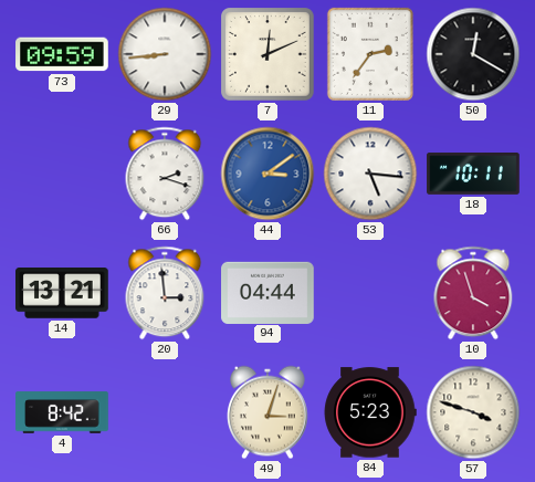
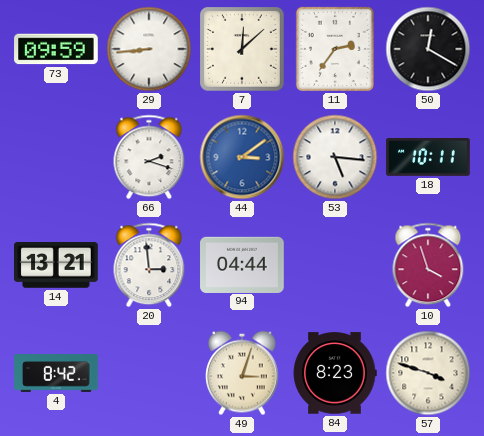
7: 12:11 -> 12:08 (243, 50)
84: 5:23 -> 8:23 (335, 373)
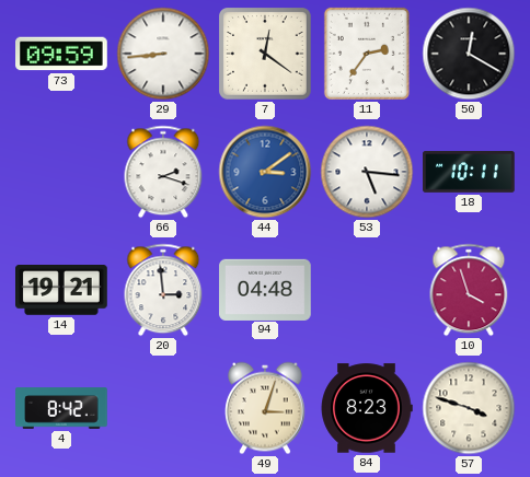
7: 12:08 -> 12:21 (266, 55)
14: 13:21 -> 19:21 (62, 291)
94: 04:44 -> 04:48 (265, 289)
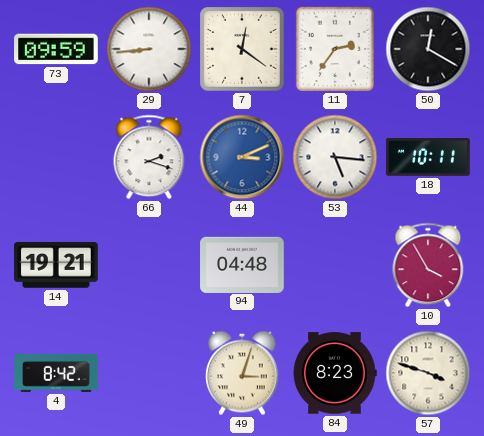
44: 3:09 -> 3:11 (242, 157)
20: 2:59 -> none (163, 290)
10: 3:57 -> 3:55 (428, 265)
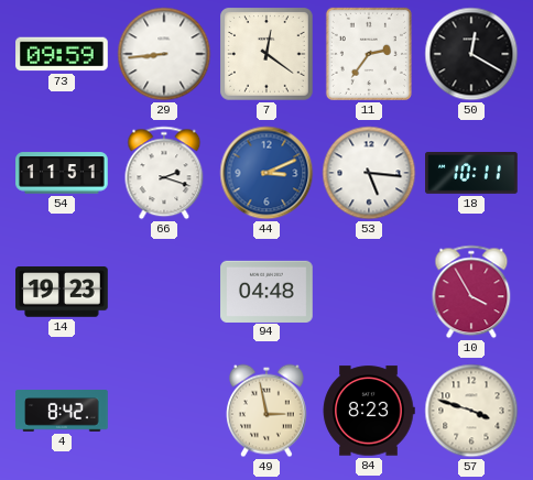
54: none -> 11:51 (62, 173)
14: 19:21 -> 19:23 (63, 293)
49: 3:03 -> 2:58 (268, 411)
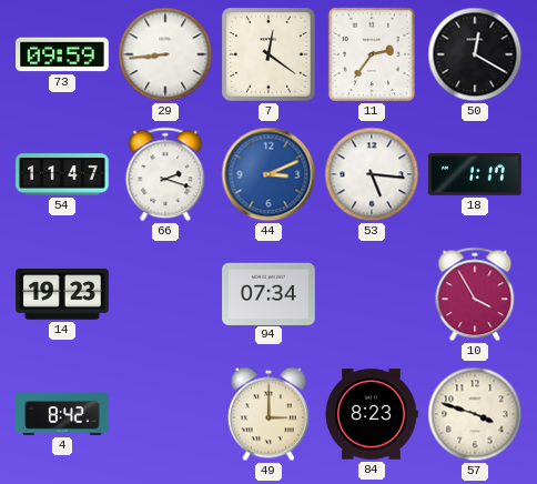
54: 11:51 -> 11:47 (62, 174)
18: 10:11 -> 1:17 (475, 175)
94: 04:48 -> 07:34 (268, 293)
49: 2:58 -> 3:00 (270, 414)
